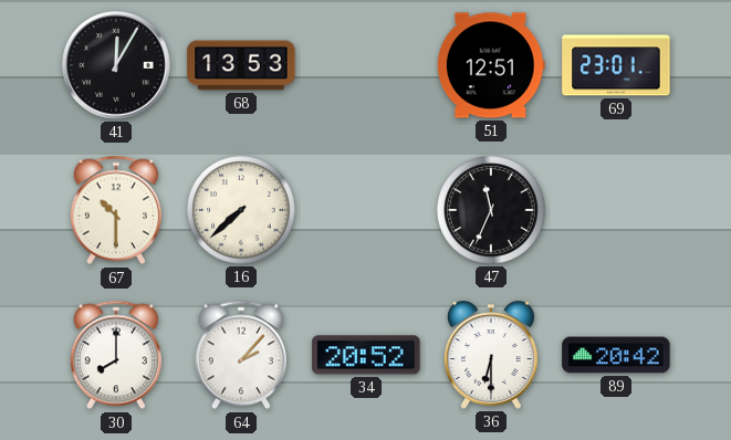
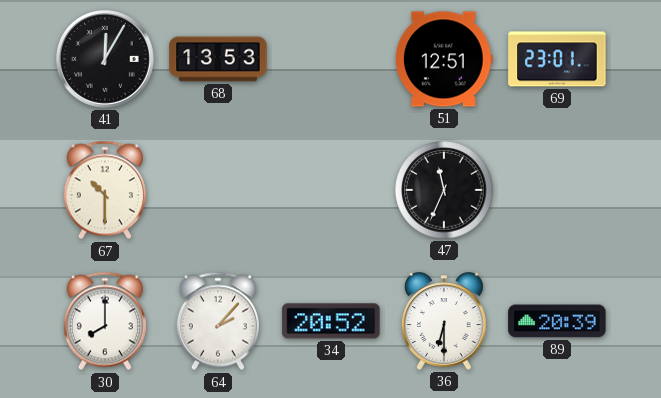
16: 7:38 -> none (241, 210)
89: 20:42 -> 20:39 (557, 321)
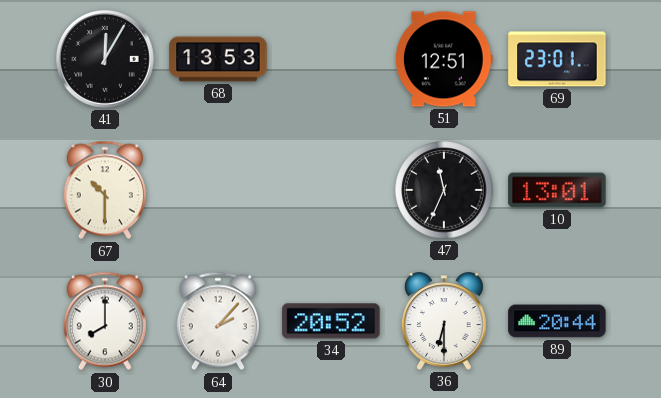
10: none -> 13:01 (557, 190)
89: 20:39 -> 20:44 (557, 321)
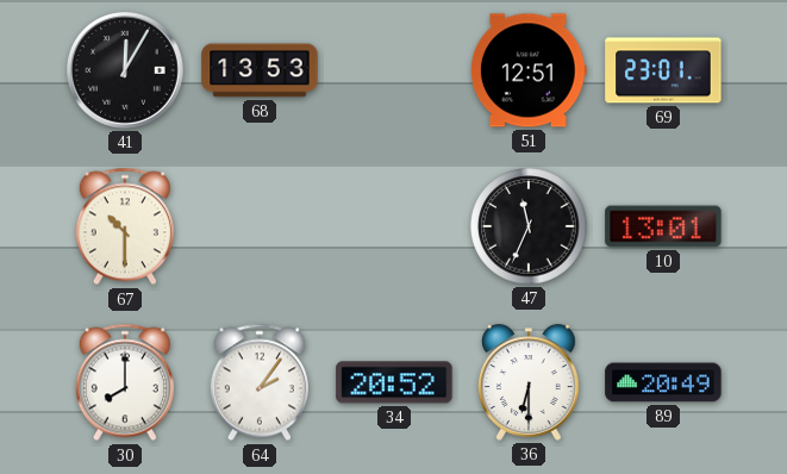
64: 2:07 -> 2:06 (260, 382)
89: 20:44 -> 20:49 (663, 382)
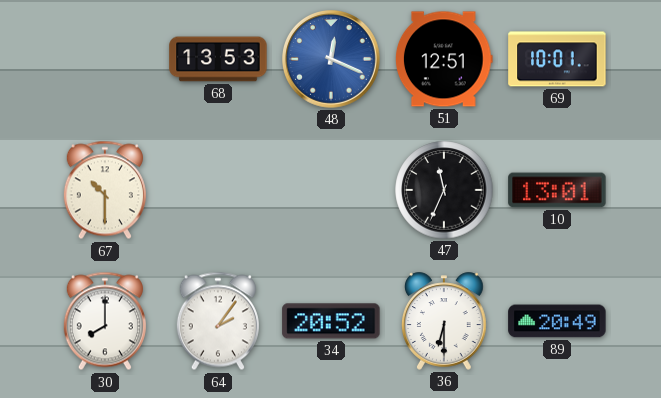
41: 12:05 -> none (126, 71)
48: none -> 12:19 (332, 60)
69: 23:01 -> 10:01 (557, 59)
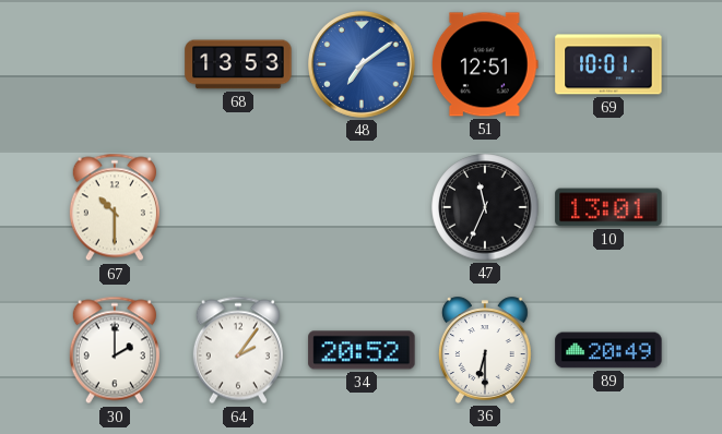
48: 12:19 -> 7:09 (363, 65)
30: 8:00 -> 2:00 (115, 350)
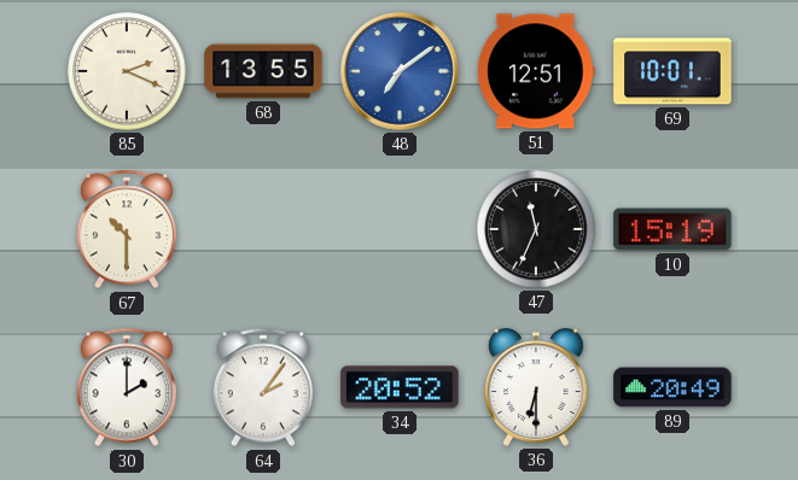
85: none -> 2:19 (127, 71)
68: 13:53 -> 13:55 (263, 71)
10: 13:01 -> 15:19 (672, 229)
